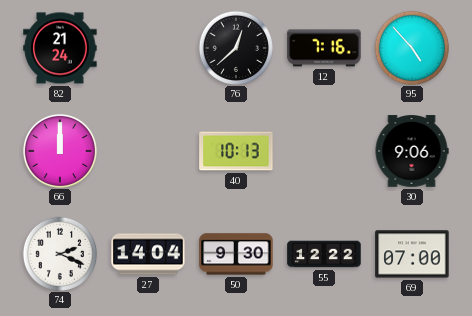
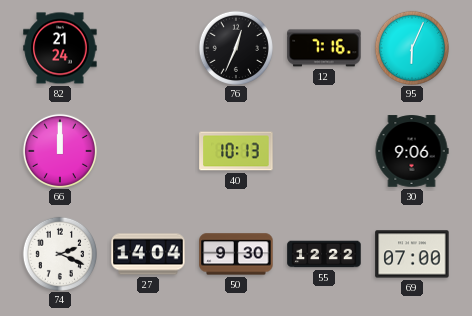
76: 12:38 -> 12:34 (235, 47)
95: 4:53 -> 6:04 (411, 47)
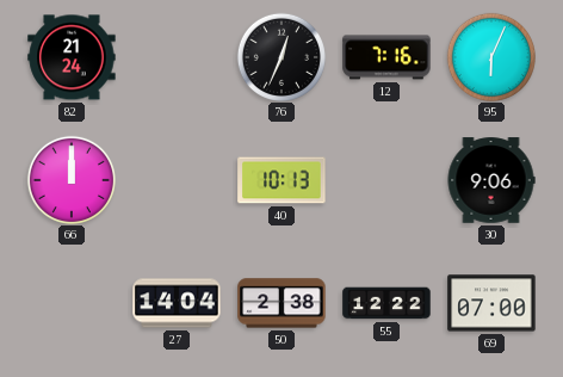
74: 2:19 -> none (59, 253)
50: 9:30 -> 2:38 (281, 303)
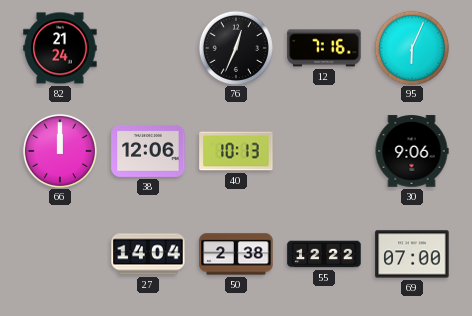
38: none -> 12:06 (148, 151)
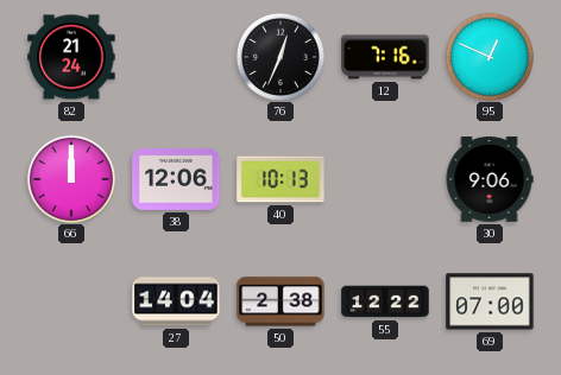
95: 6:04 -> 12:49 (488, 56)
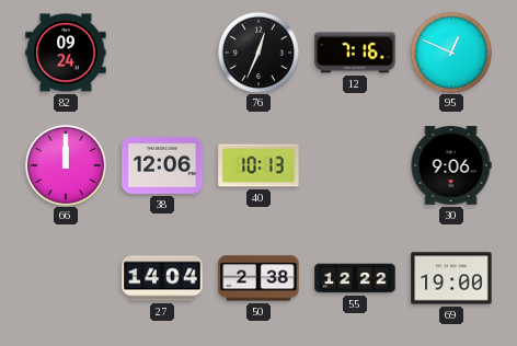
82: 21:24 -> 09:24 (66, 53)
69: 07:00 -> 19:00 (451, 278)
